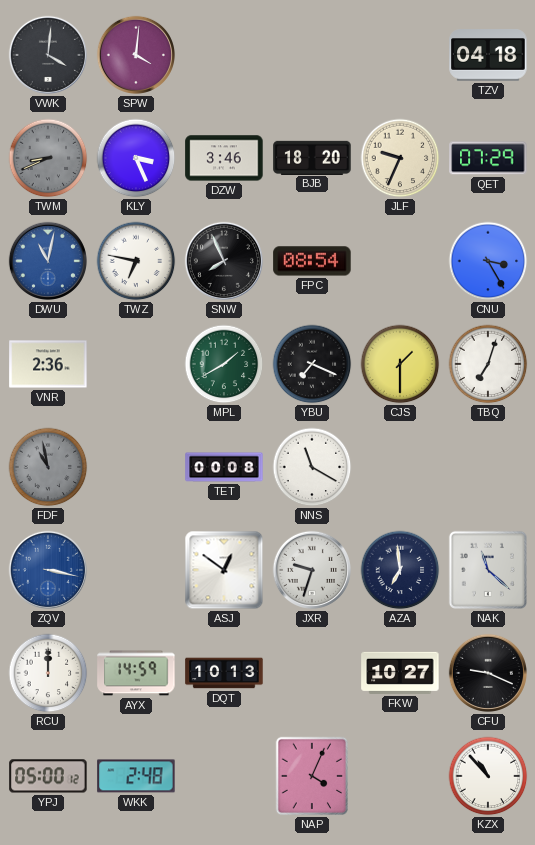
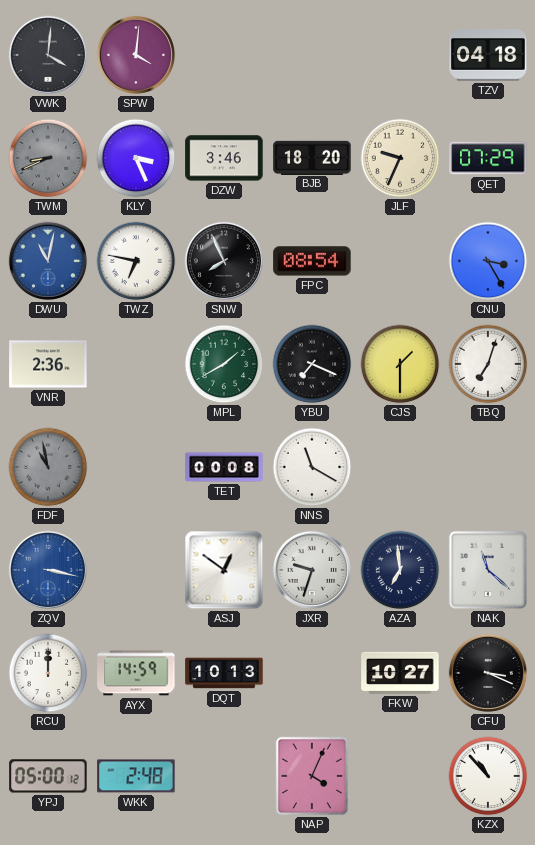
CFU: 9:19 -> 3:19 (488, 673)
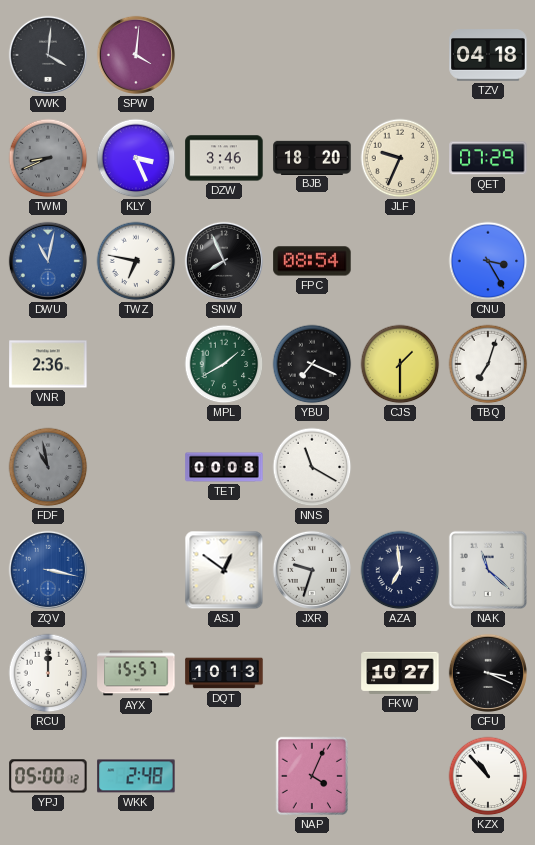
AYX: 14:59 -> 15:57 (136, 673)
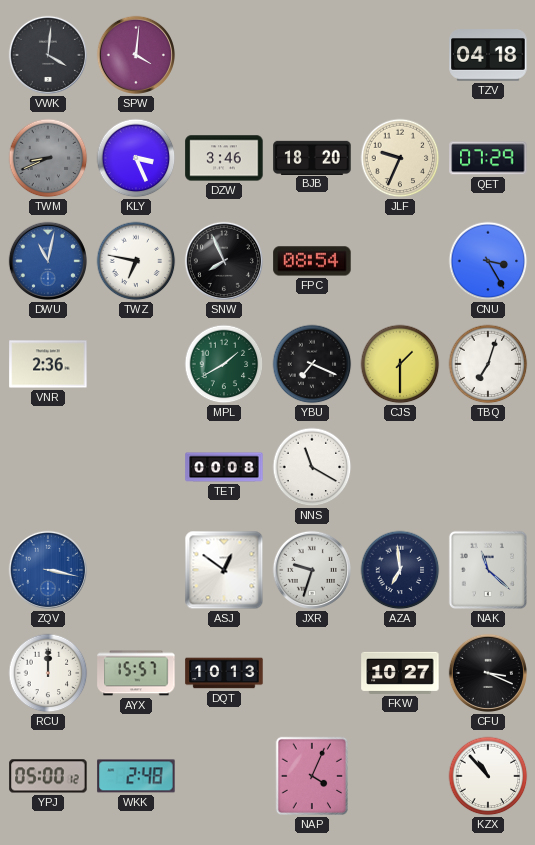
FDF: 10:58 -> none (48, 467)
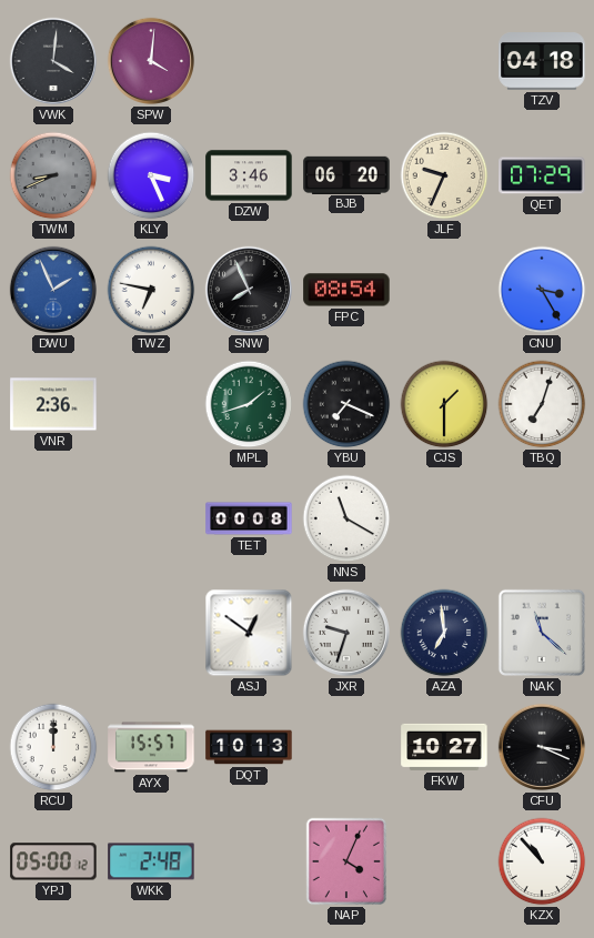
BJB: 18:20 -> 06:20 (346, 174)
DWU: 11:02 -> 1:56 (53, 290)
MPL: 1:40 -> 1:42 (249, 404)
ZQV: 3:17 -> none (48, 570)
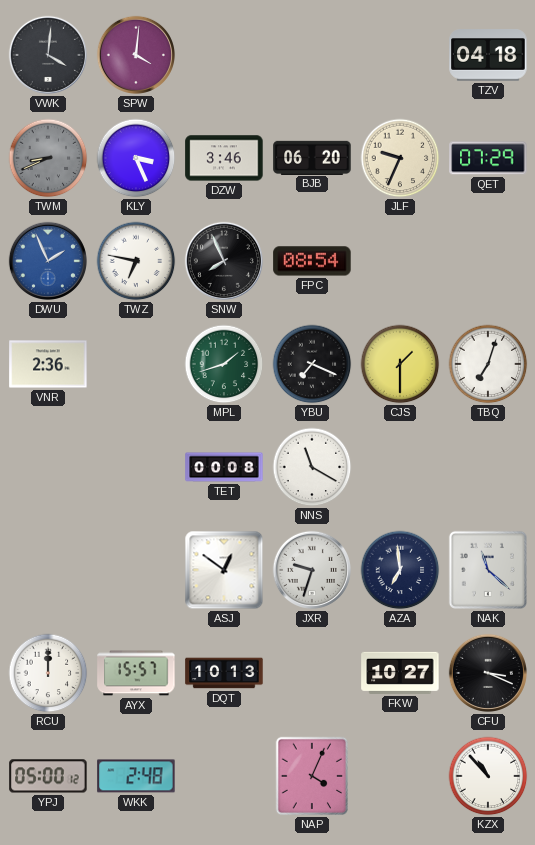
CNU: 3:25 -> none (542, 290)
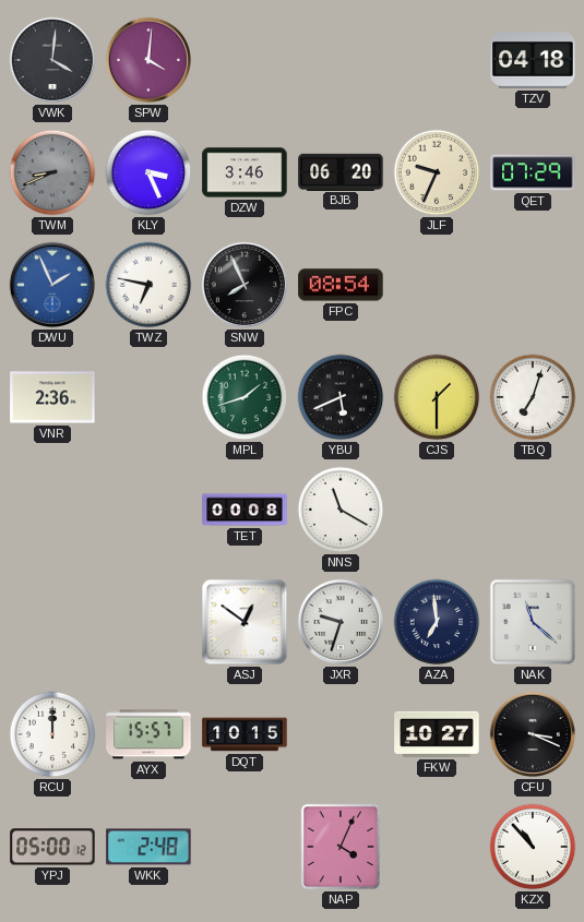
YBU: 7:19 -> 5:41 (341, 397)
DQT: 10:13 -> 10:15 (245, 734)
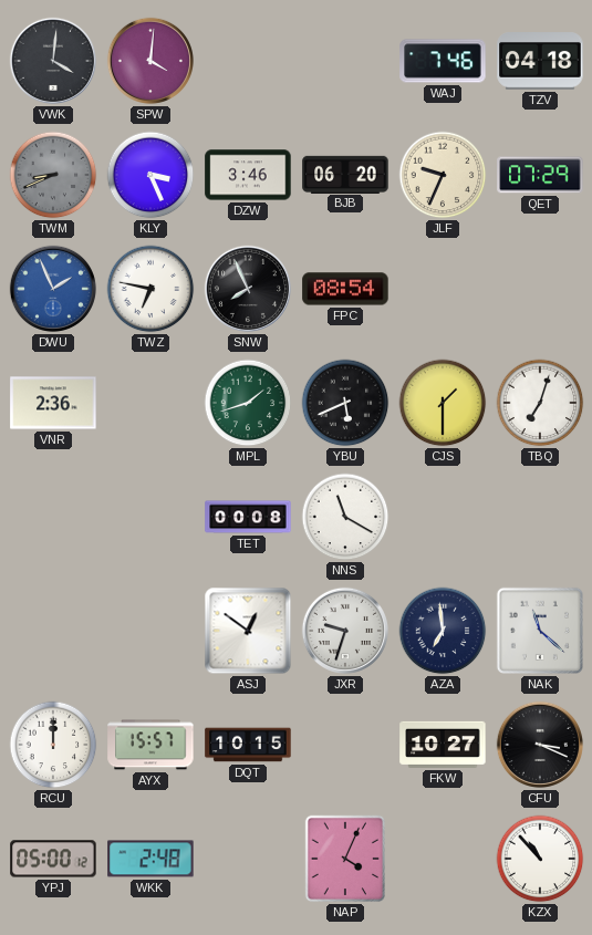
WAJ: none -> 7:46 (443, 61)
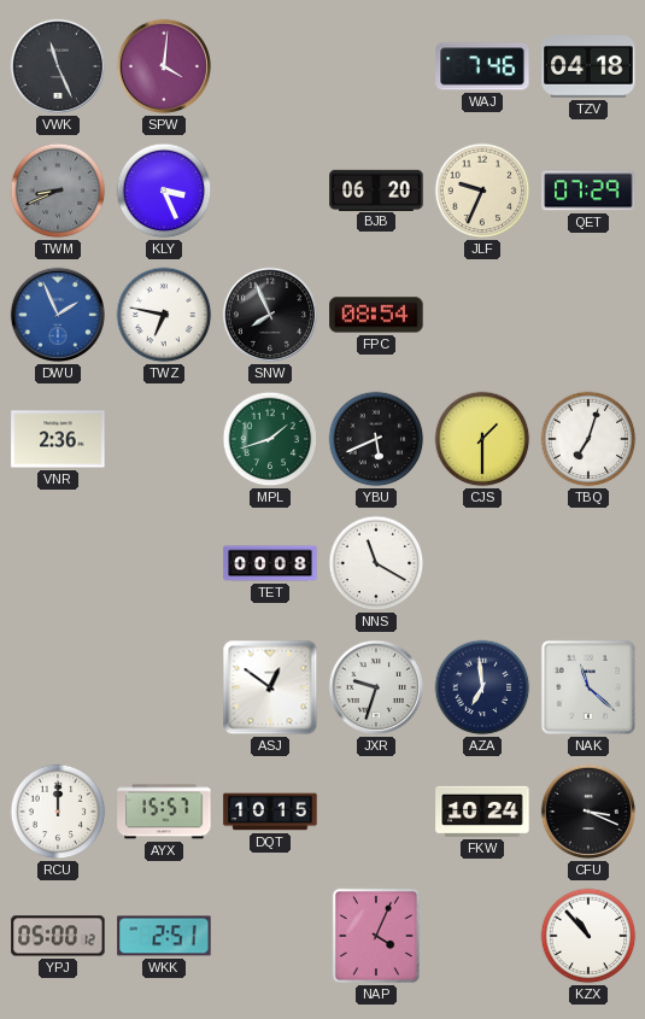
VWK: 4:01 -> 11:26 (58, 66)
DZW: 3:46 -> none (248, 175)
FKW: 10:27 -> 10:24 (482, 812)
WKK: 2:48 -> 2:51 (164, 936)
